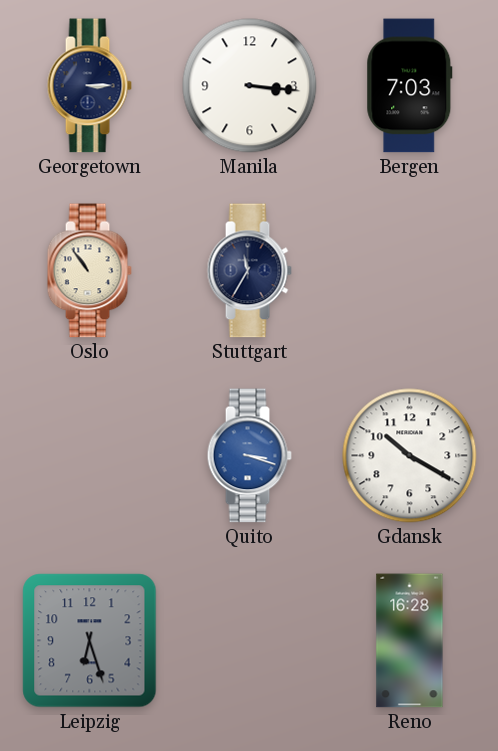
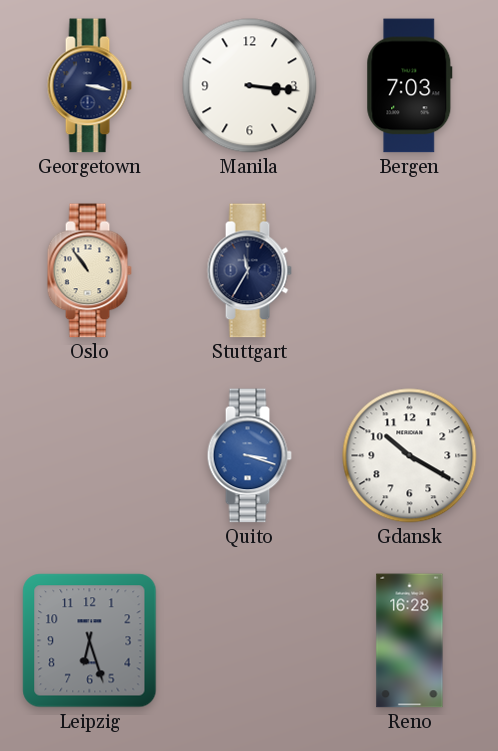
Georgetown: 3:15 -> 3:17 (89, 86)
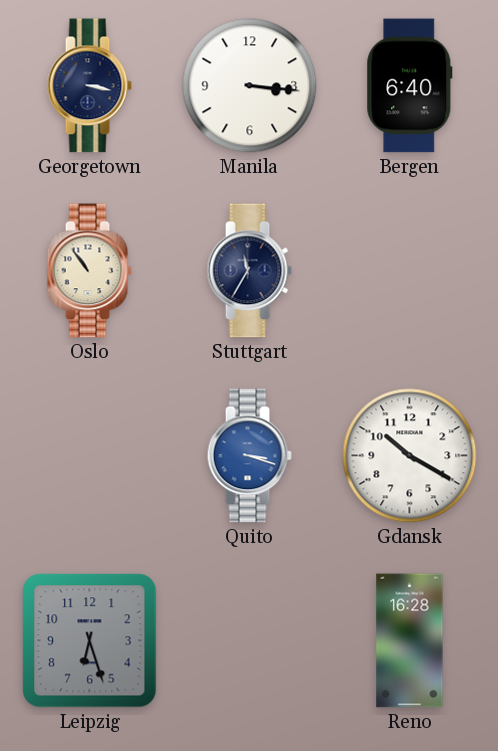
Bergen: 7:03 -> 6:40 (410, 86)
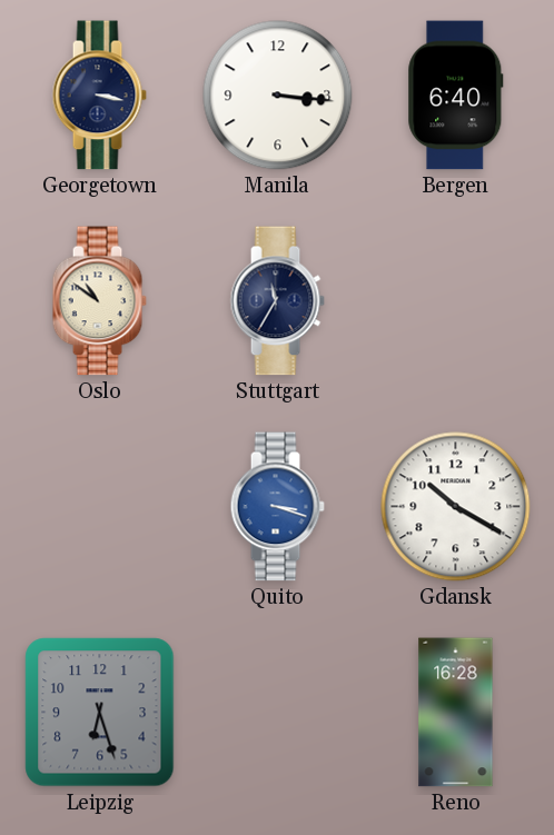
Oslo: 10:54 -> 10:51 (99, 301)
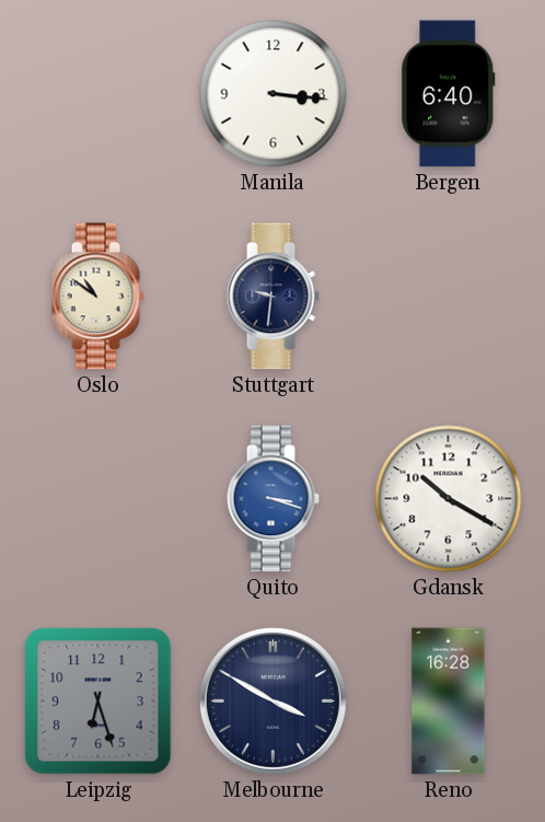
Georgetown: 3:17 -> none (99, 96)
Stuttgart: 11:35 -> 9:31 (272, 297)
Melbourne: none -> 3:50 (272, 701)
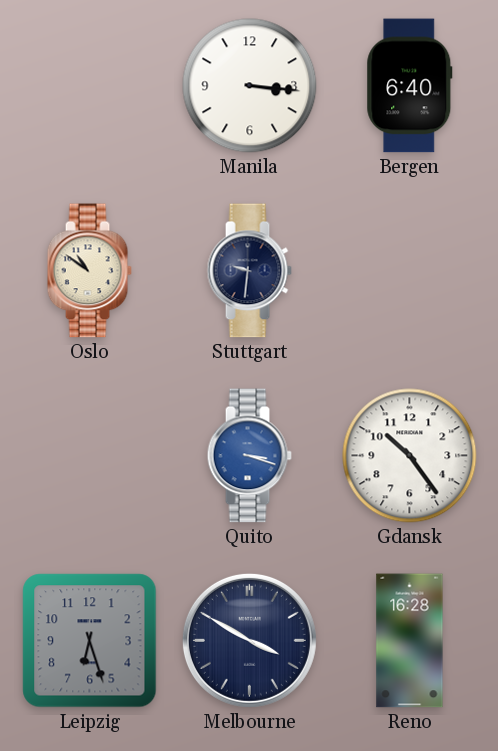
Gdansk: 10:20 -> 10:24 (410, 456)
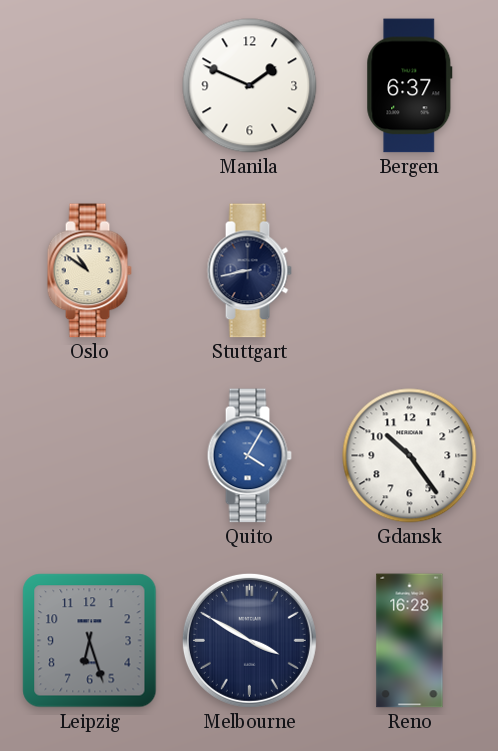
Manila: 3:16 -> 1:49 (250, 86)
Bergen: 6:40 -> 6:37 (410, 86)
Stuttgart: 9:31 -> 8:43 (249, 271)
Quito: 3:18 -> 4:05 (249, 456)
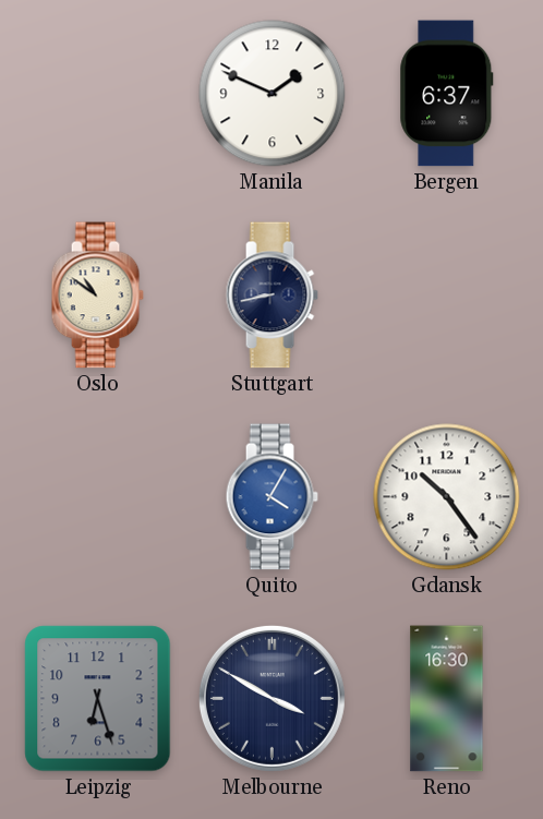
Reno: 16:28 -> 16:30 (447, 699)
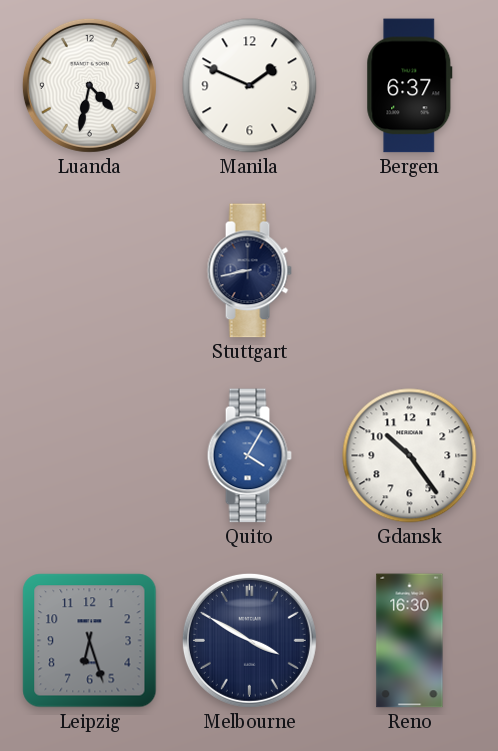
Luanda: none -> 4:32 (89, 85)
Oslo: 10:51 -> none (97, 296)
